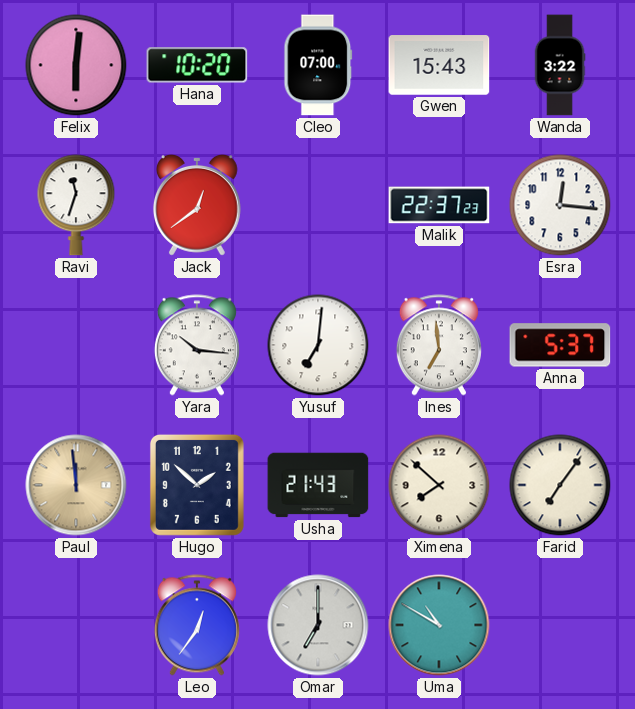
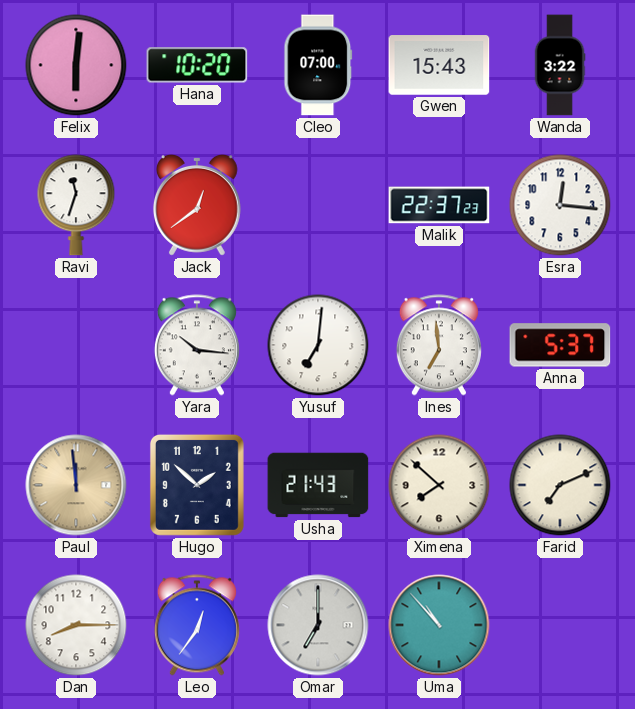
Farid: 7:06 -> 7:11 (560, 485)
Dan: none -> 8:15 (76, 625)
Uma: 10:50 -> 10:53 (439, 625)
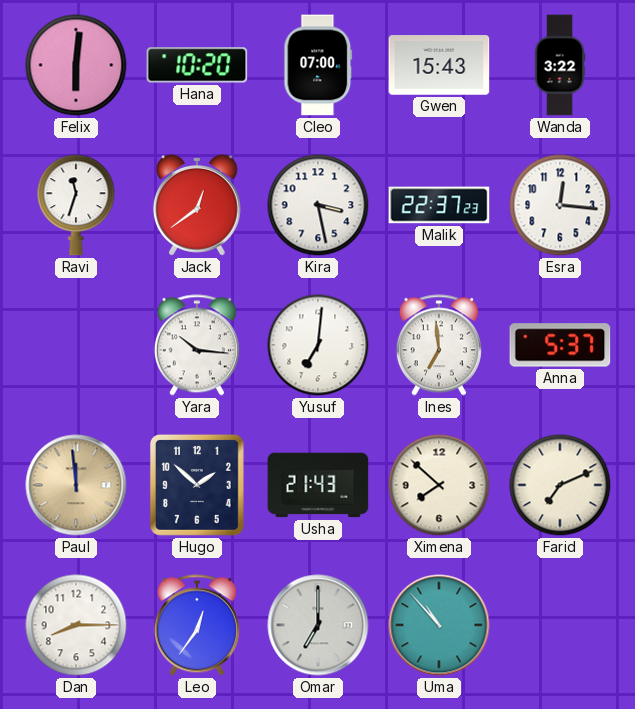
Kira: none -> 3:28 (318, 205)
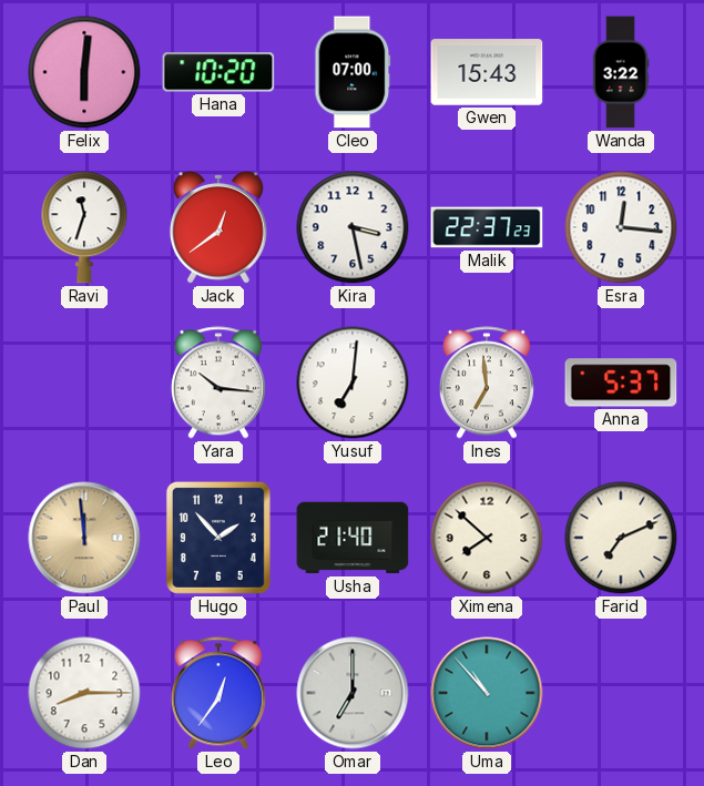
Hugo: 1:52 -> 1:53 (218, 538)
Usha: 21:43 -> 21:40 (353, 538)
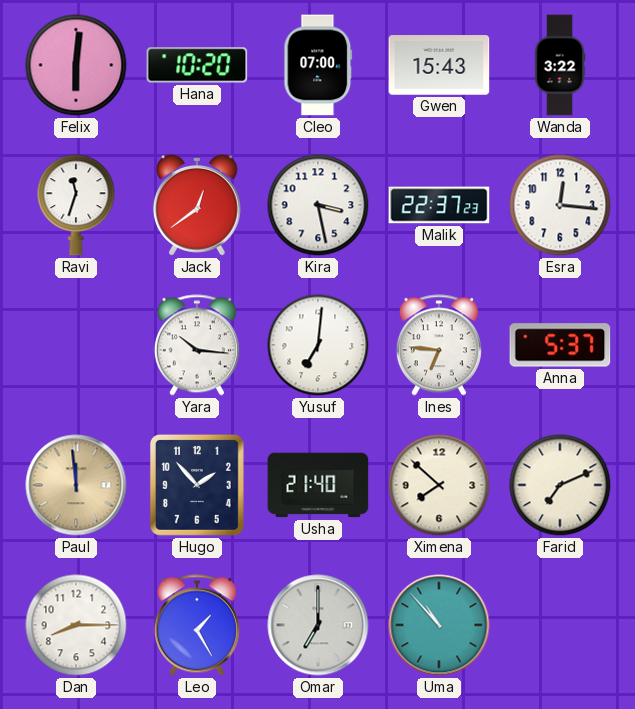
Ines: 6:59 -> 6:46 (439, 345)
Leo: 12:36 -> 1:25 (197, 625)
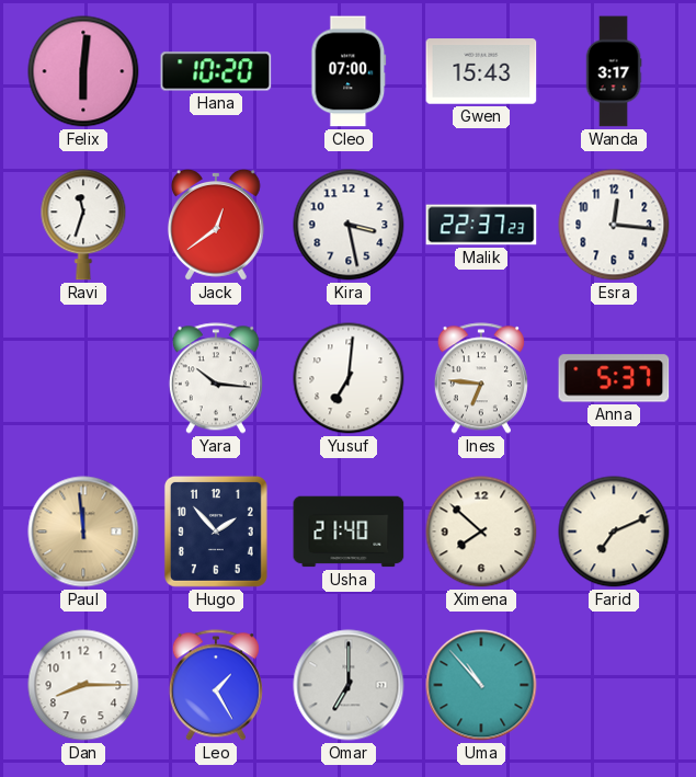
Wanda: 3:22 -> 3:17 (614, 71)
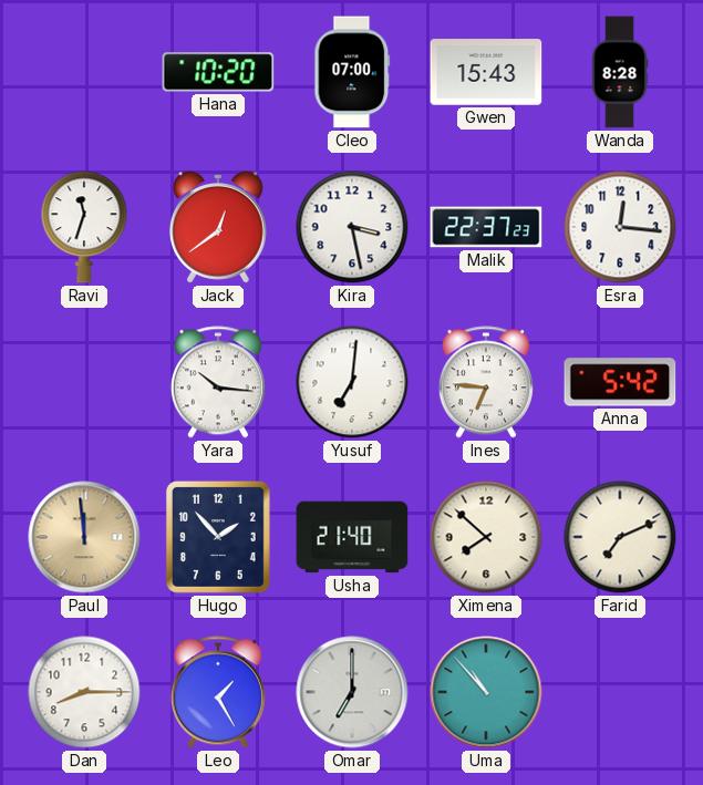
Felix: 6:01 -> none (83, 71)
Wanda: 3:17 -> 8:28 (620, 72)
Anna: 5:37 -> 5:42 (620, 382)
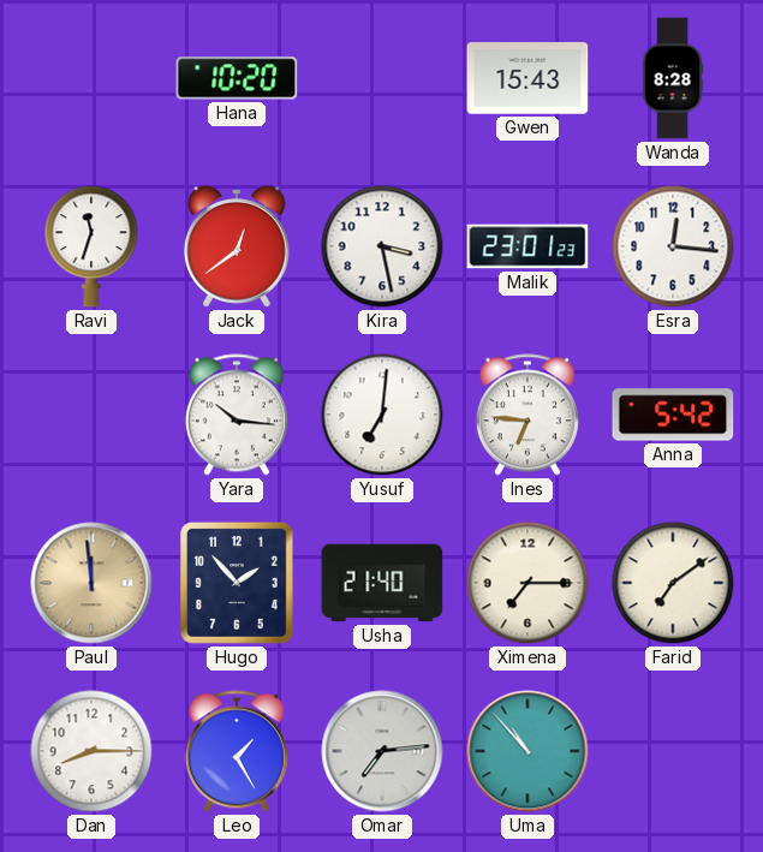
Cleo: 07:00 -> none (352, 72)
Malik: 22:37 -> 23:01 (527, 246)
Ximena: 7:52 -> 7:15 (527, 583)
Farid: 7:11 -> 7:09 (673, 583)
Omar: 7:00 -> 7:14 (382, 751)
